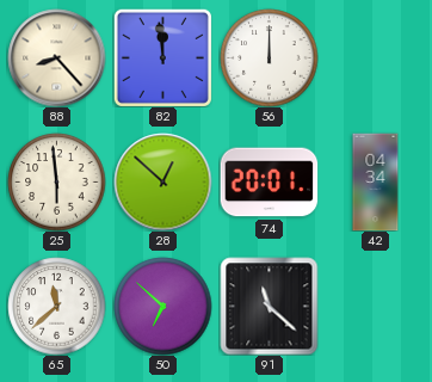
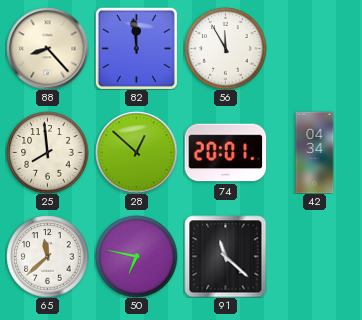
56: 12:00 -> 11:55 (225, 48)
25: 5:59 -> 7:59 (47, 152)
50: 6:52 -> 6:47 (136, 256)
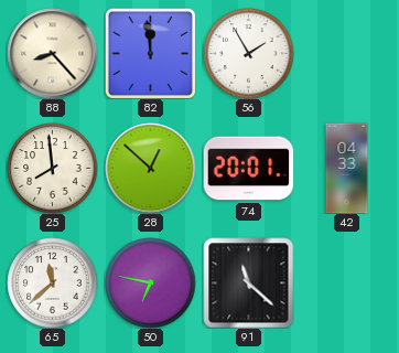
56: 11:55 -> 1:55 (248, 53)
42: 04:34 -> 04:33 (347, 168)
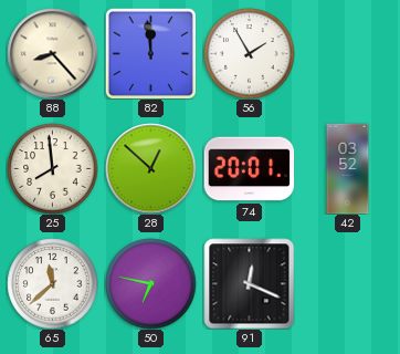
42: 04:33 -> 03:52 (348, 168)
91: 11:22 -> 12:19 (249, 283)
